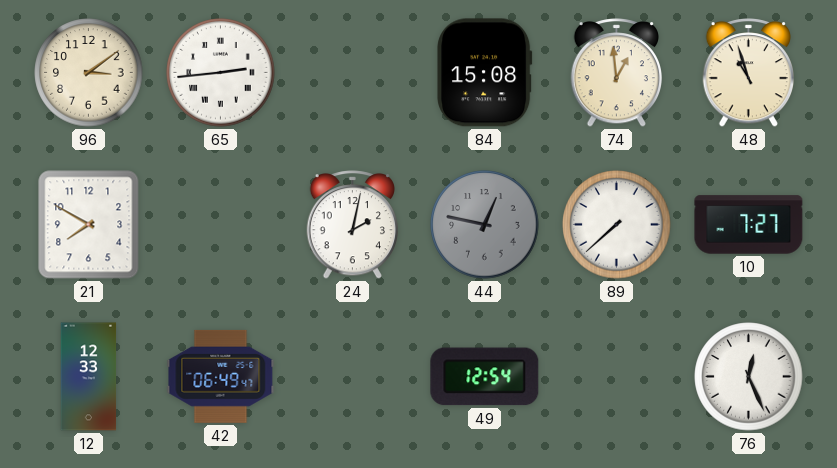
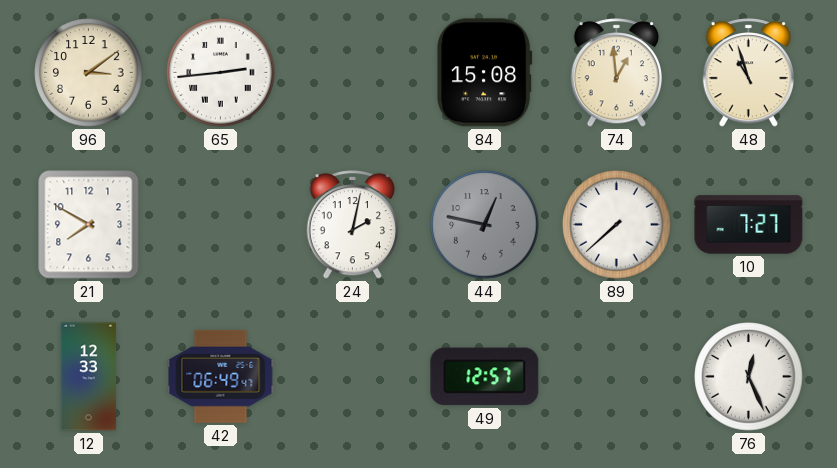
49: 12:54 -> 12:57 (485, 377)
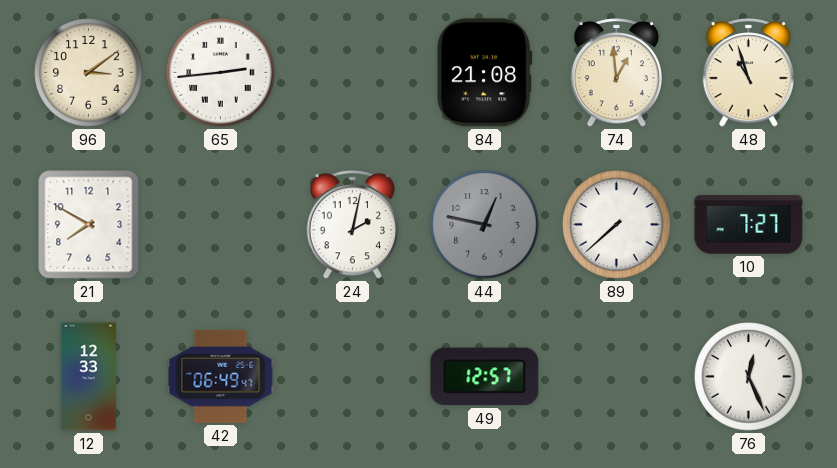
84: 15:08 -> 21:08 (485, 73)
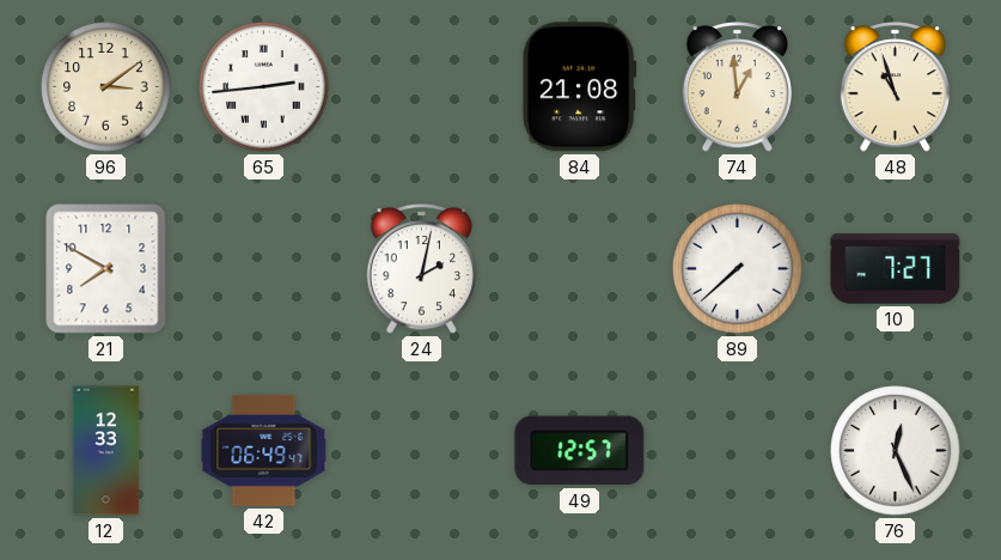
44: 12:47 -> none (485, 225)
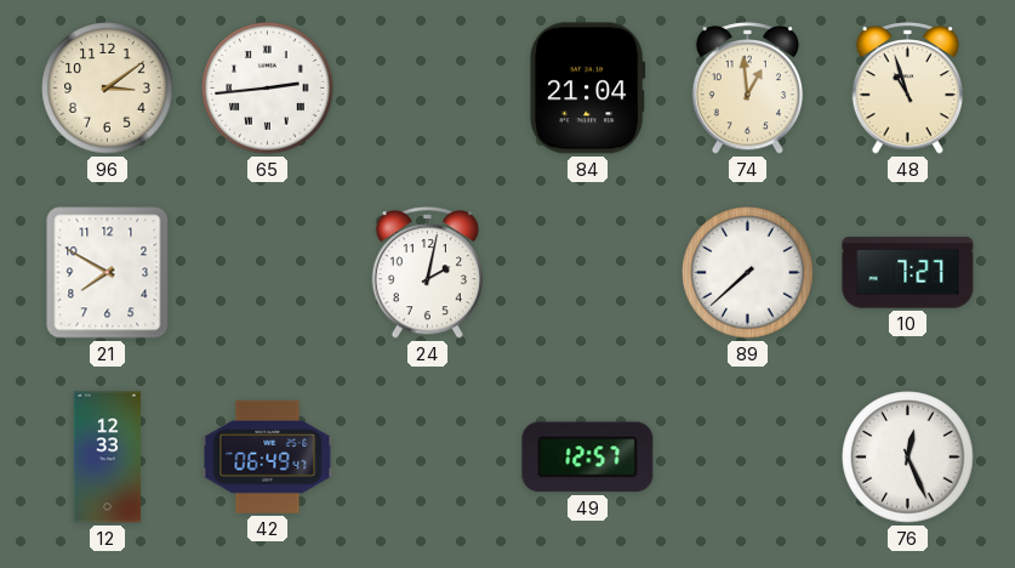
84: 21:08 -> 21:04 (588, 89)
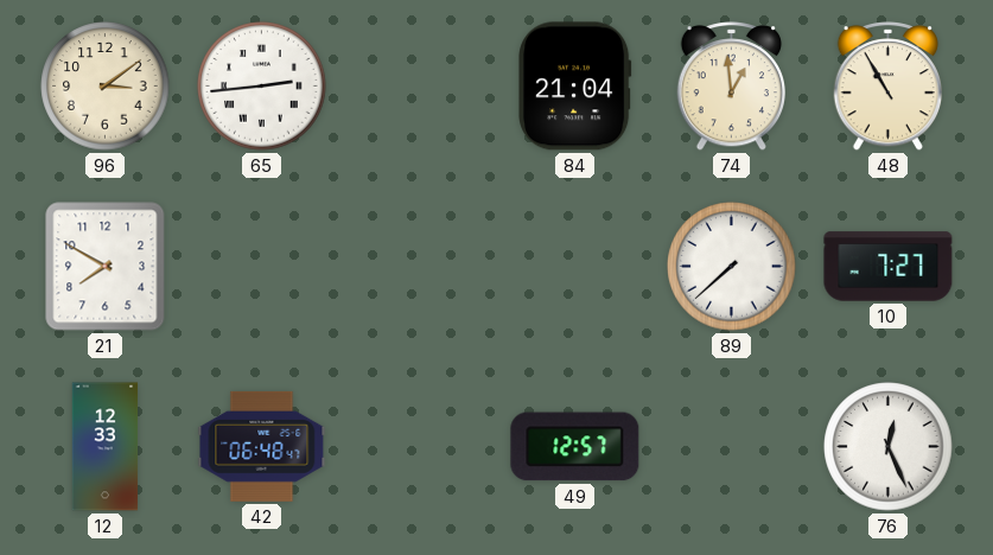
48: 10:57 -> 10:55 (887, 87)
24: 2:02 -> none (427, 273)
42: 06:49 -> 06:48 (262, 446)
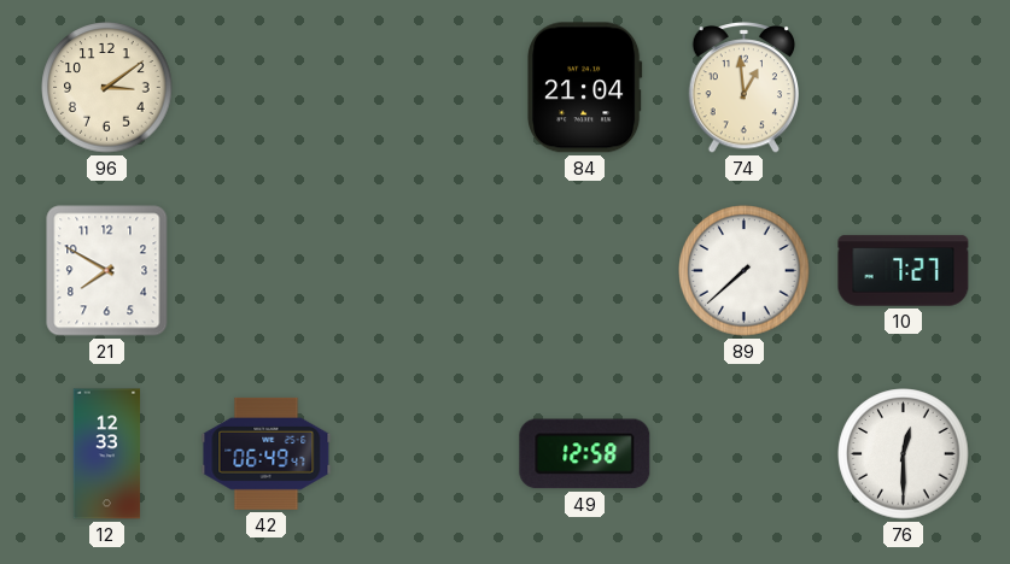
65: 2:44 -> none (262, 87)
48: 10:55 -> none (887, 87)
42: 06:48 -> 06:49 (267, 453)
49: 12:57 -> 12:58 (585, 454)
76: 12:26 -> 12:30 (904, 454)
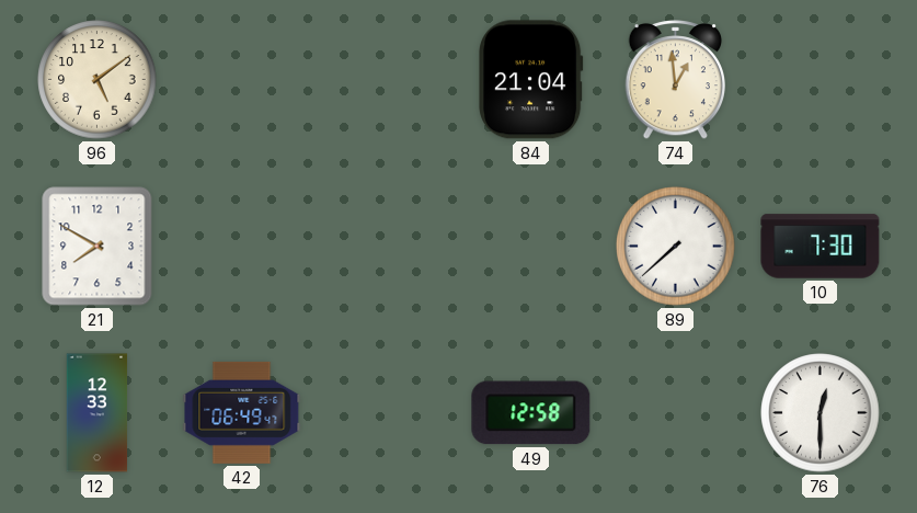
96: 3:09 -> 5:09 (98, 80)
10: 7:27 -> 7:30 (821, 247)
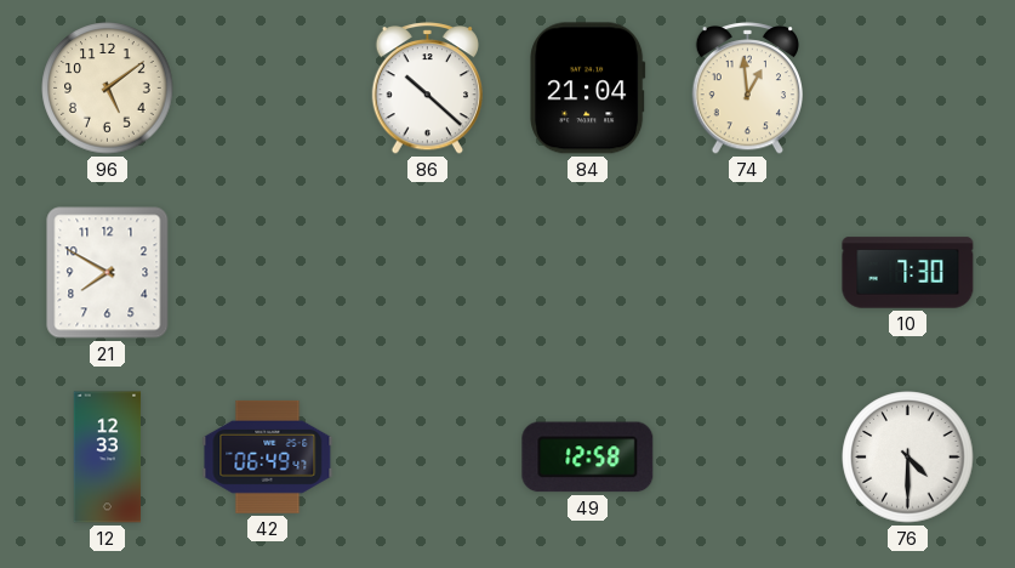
86: none -> 10:22 (427, 89)
89: 7:38 -> none (676, 247)
76: 12:30 -> 4:30 (908, 458)
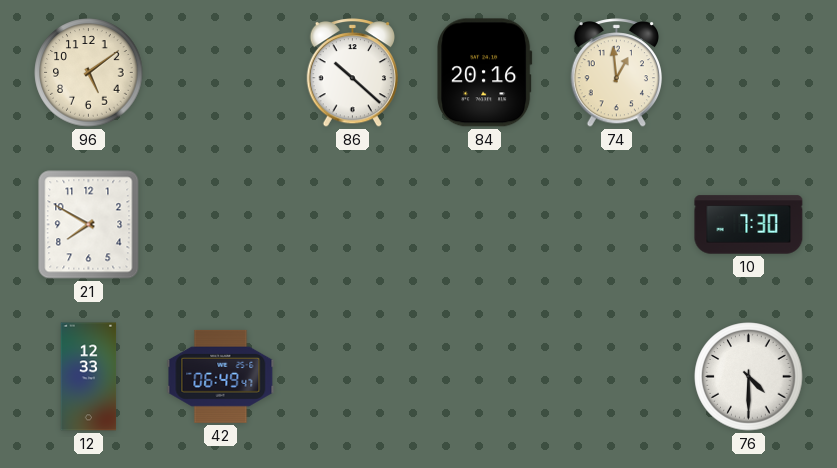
84: 21:04 -> 20:16 (485, 73)
49: 12:58 -> none (588, 458)
